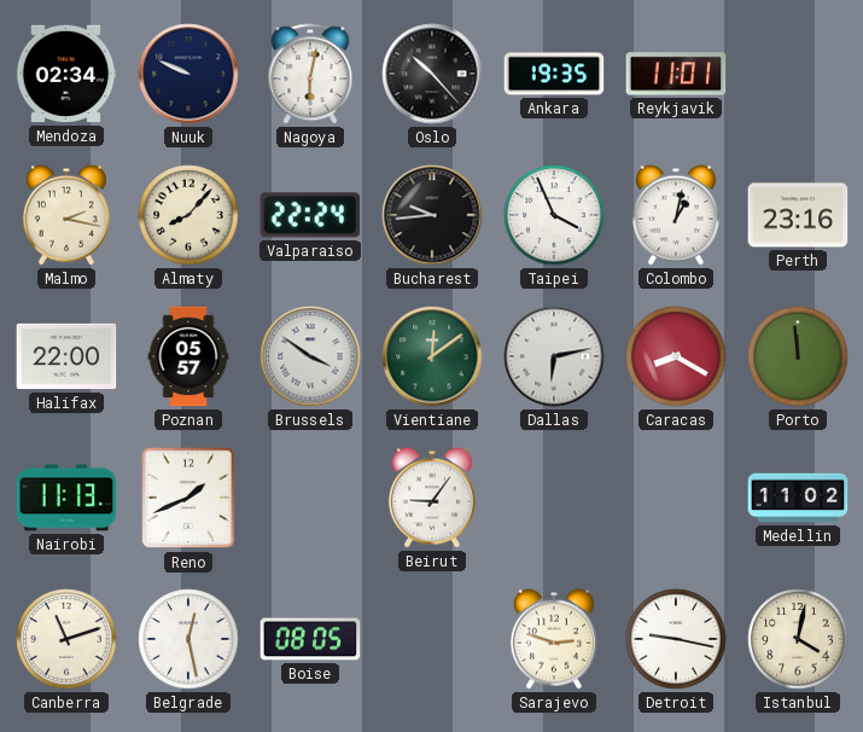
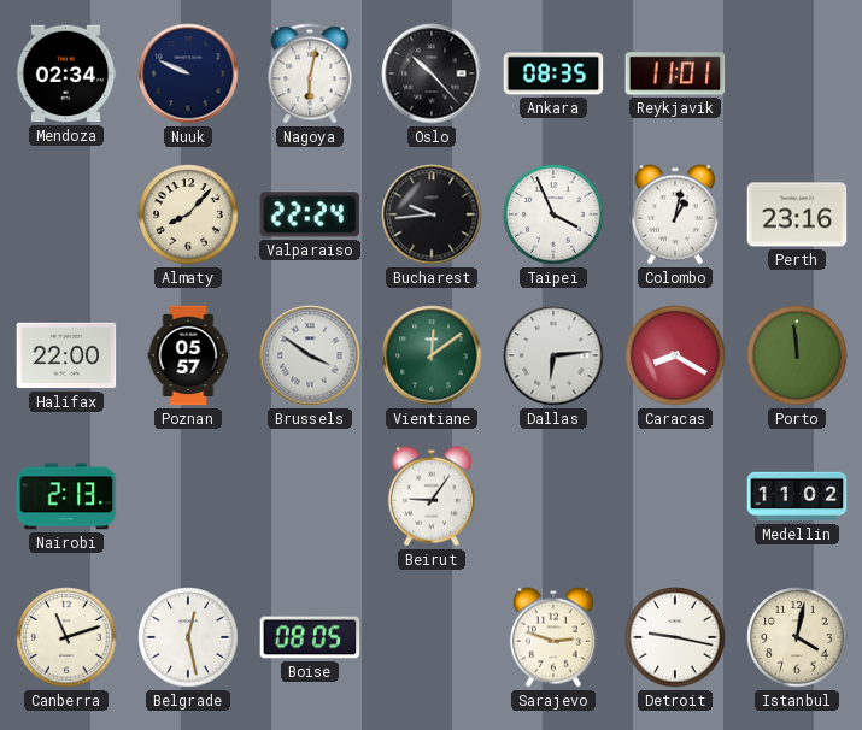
Ankara: 19:35 -> 08:35 (553, 73)
Malmo: 2:17 -> none (66, 215)
Dallas: 6:13 -> 6:14 (553, 355)
Nairobi: 11:13 -> 2:13 (66, 496)
Reno: 1:41 -> none (188, 498)
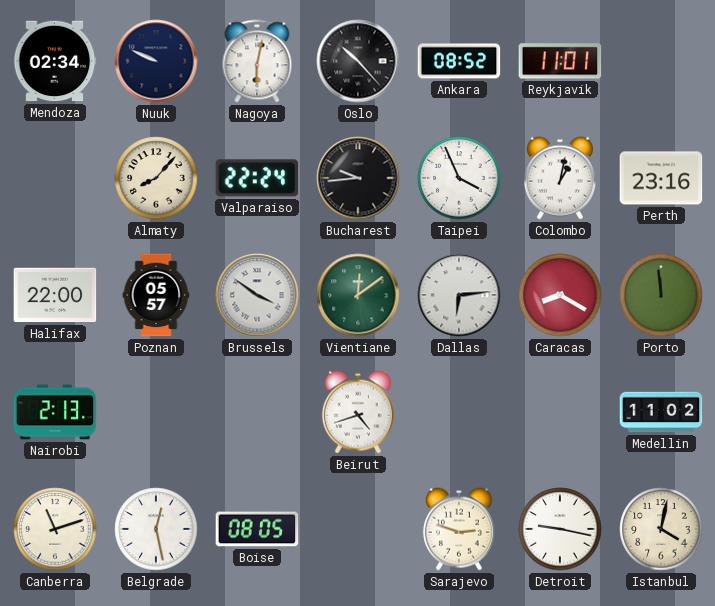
Ankara: 08:35 -> 08:52 (459, 61)
Beirut: 9:06 -> 4:42 (358, 412)
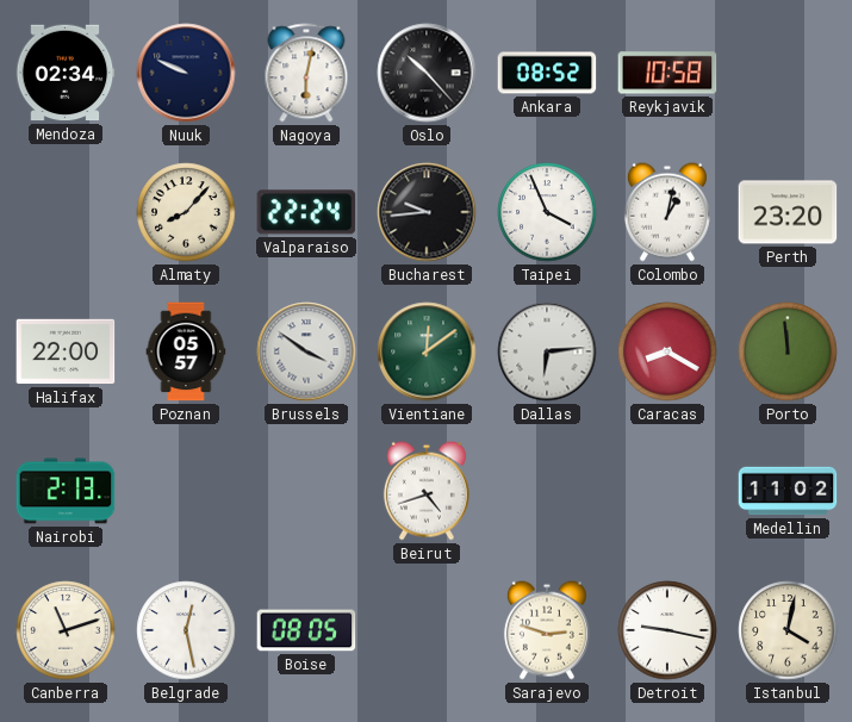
Reykjavik: 11:01 -> 10:58 (667, 73)
Perth: 23:16 -> 23:20 (788, 212)
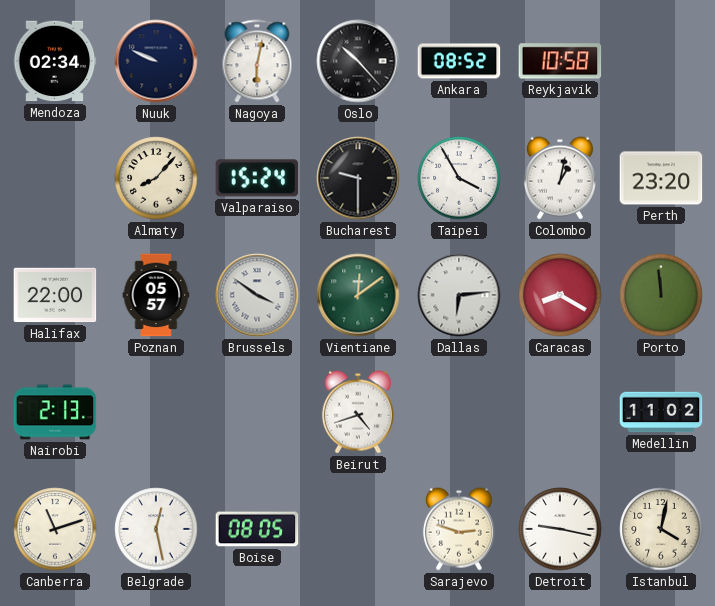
Valparaiso: 22:24 -> 15:24 (257, 178)
Bucharest: 9:44 -> 9:30 (358, 178)
Taipei: 3:56 -> 3:55 (459, 178)
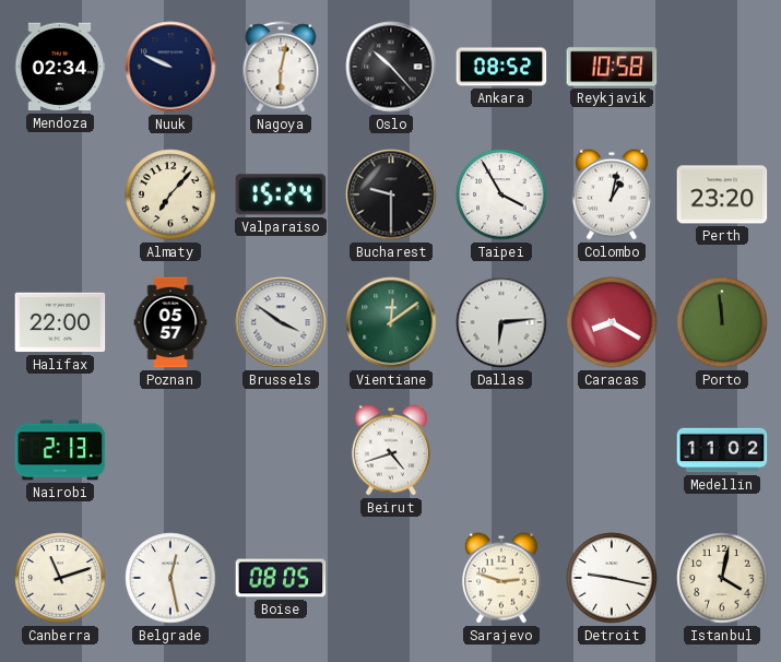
Almaty: 8:07 -> 7:07 (170, 194)
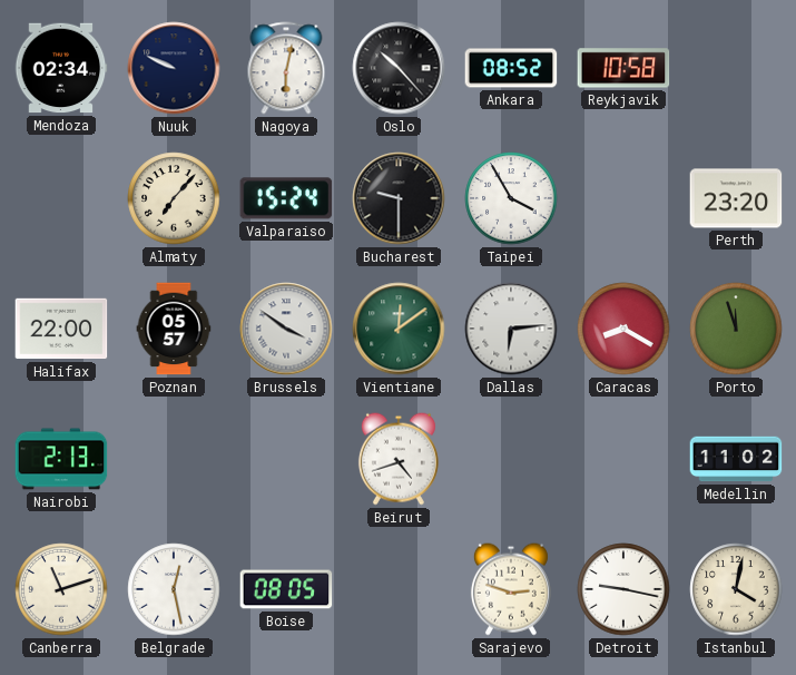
Colombo: 1:02 -> none (612, 194)
Porto: 11:59 -> 11:57 (736, 329)
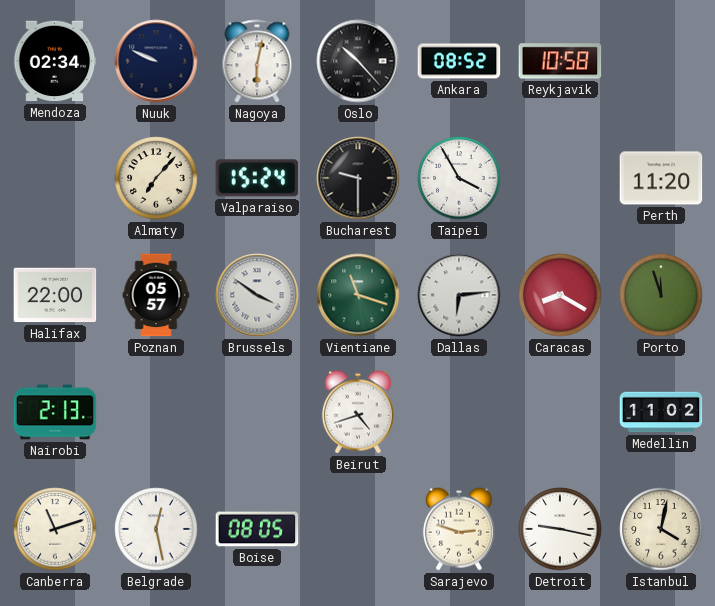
Perth: 23:20 -> 11:20 (661, 178)
Vientiane: 12:09 -> 11:18 (358, 295)
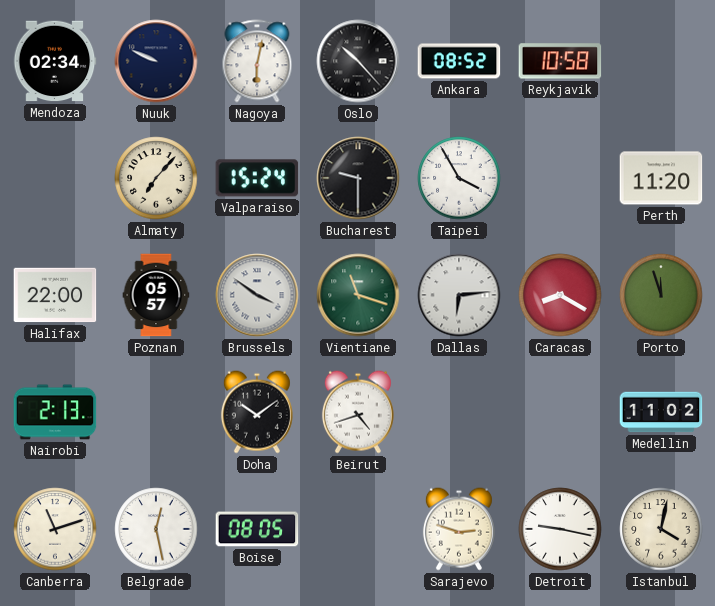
Doha: none -> 10:09 (257, 412)
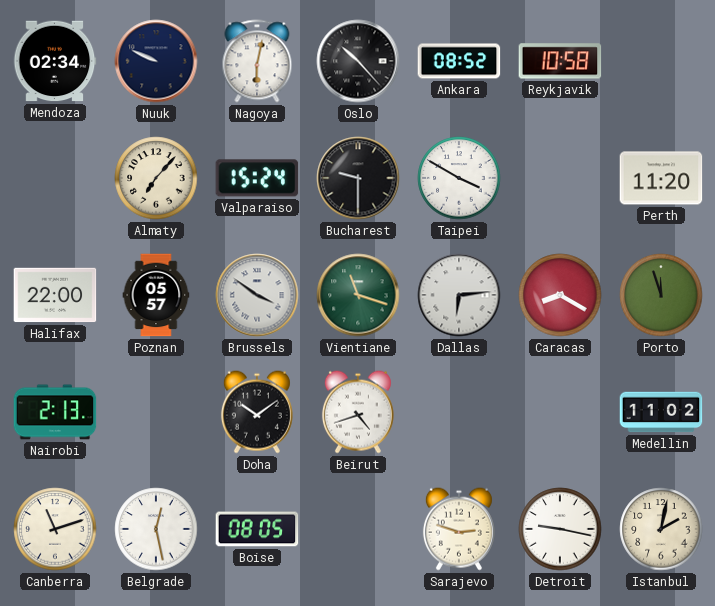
Taipei: 3:55 -> 3:50 (459, 178)
Istanbul: 4:02 -> 2:02 (661, 529)
